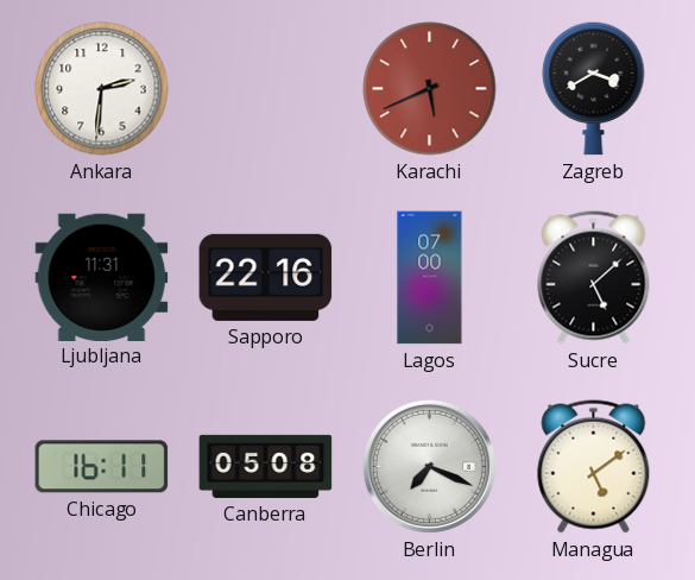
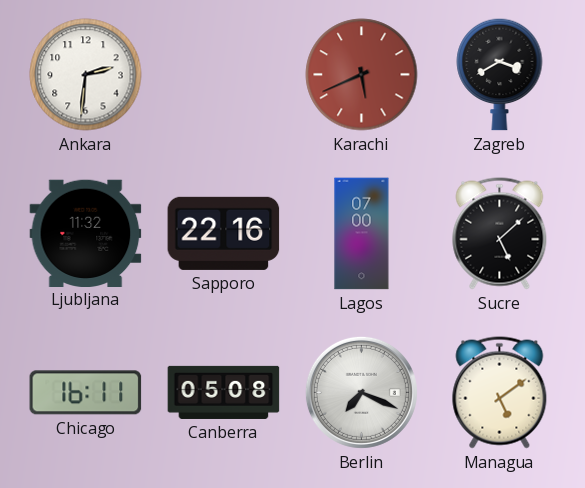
Ljubljana: 11:31 -> 11:32 (86, 233)
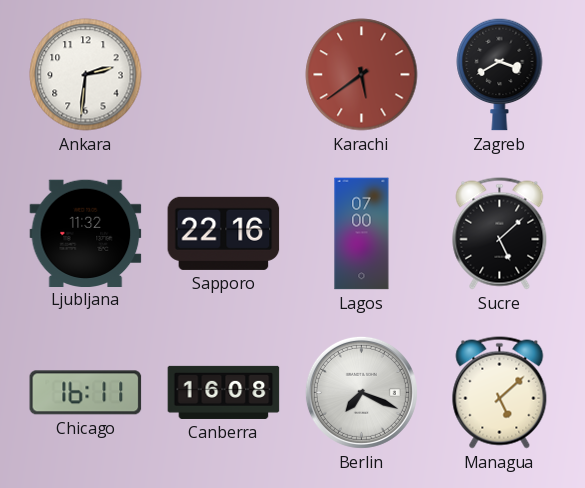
Karachi: 5:41 -> 5:39 (362, 75)
Canberra: 05:08 -> 16:08 (224, 392)
Managua: 5:09 -> 5:08 (500, 393)
